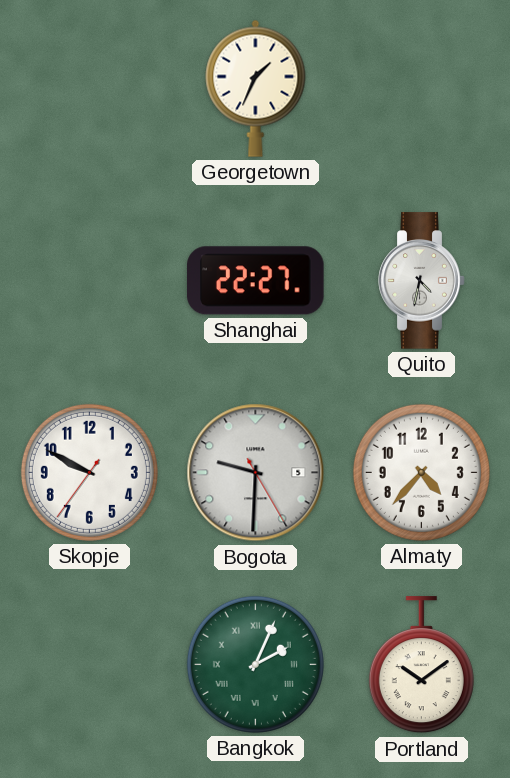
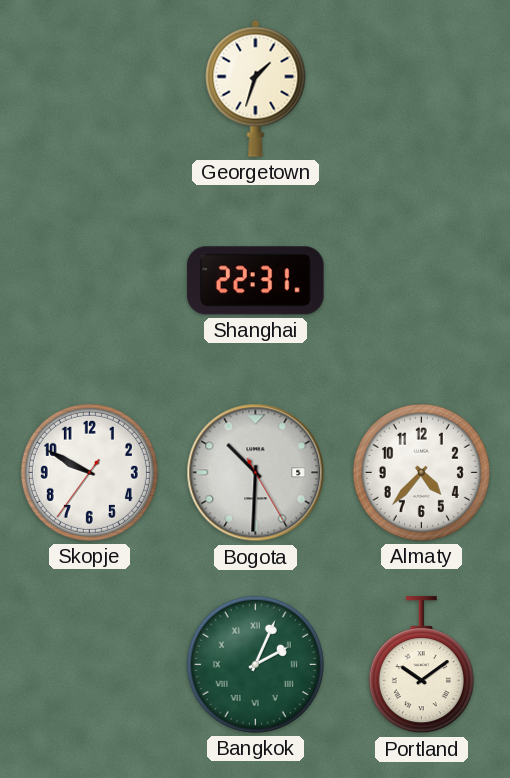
Georgetown: 1:34 -> 1:33 (256, 88)
Shanghai: 22:27 -> 22:31 (256, 281)
Quito: 4:32 -> none (422, 281)
Bogota: 9:30 -> 10:30 (256, 473)
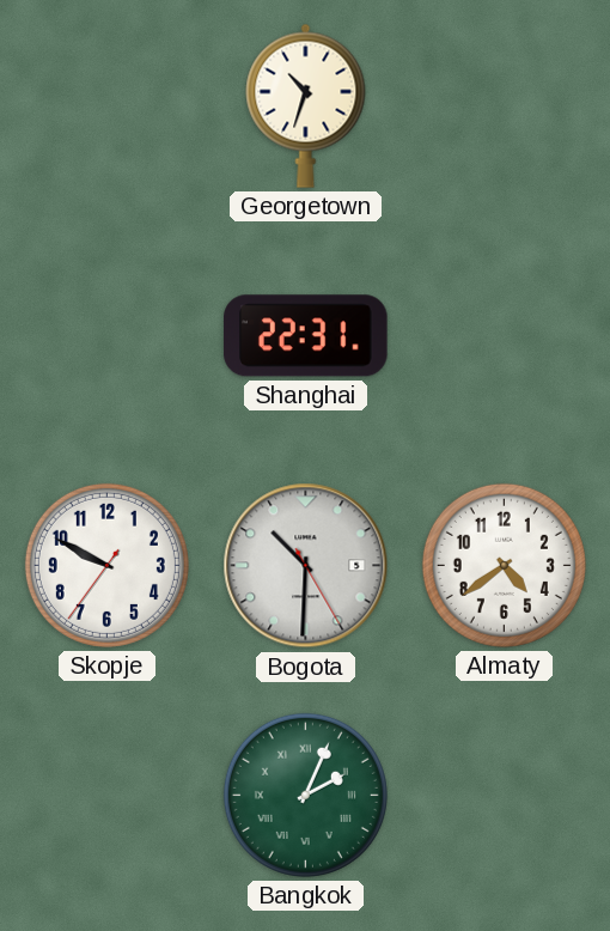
Georgetown: 1:33 -> 10:33 (306, 105)
Almaty: 4:37 -> 4:39 (504, 565)
Portland: 10:09 -> none (421, 665)
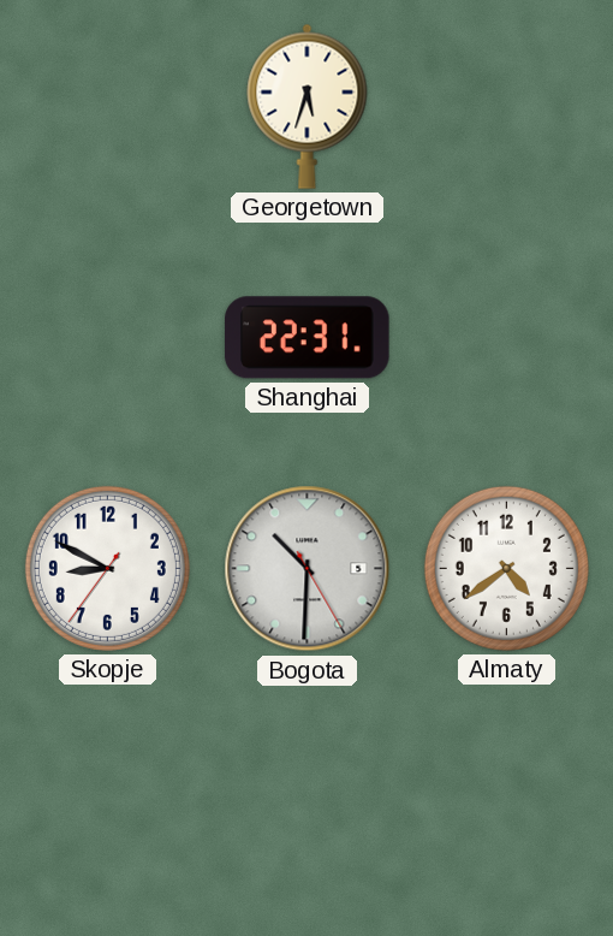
Georgetown: 10:33 -> 5:33 (308, 106)
Skopje: 9:49 -> 8:49 (107, 568)
Bangkok: 2:04 -> none (305, 795)
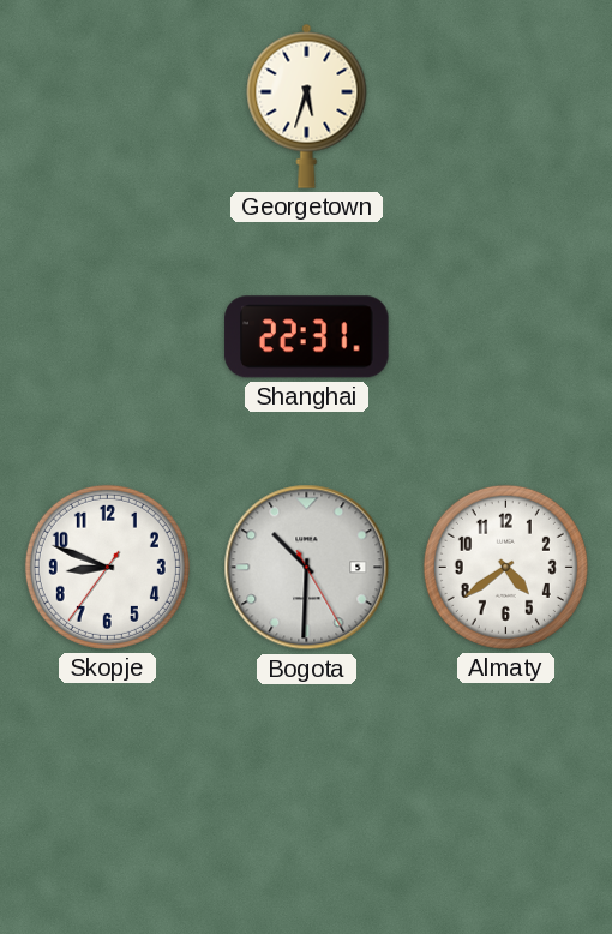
Skopje: 8:49 -> 8:48 (107, 567)
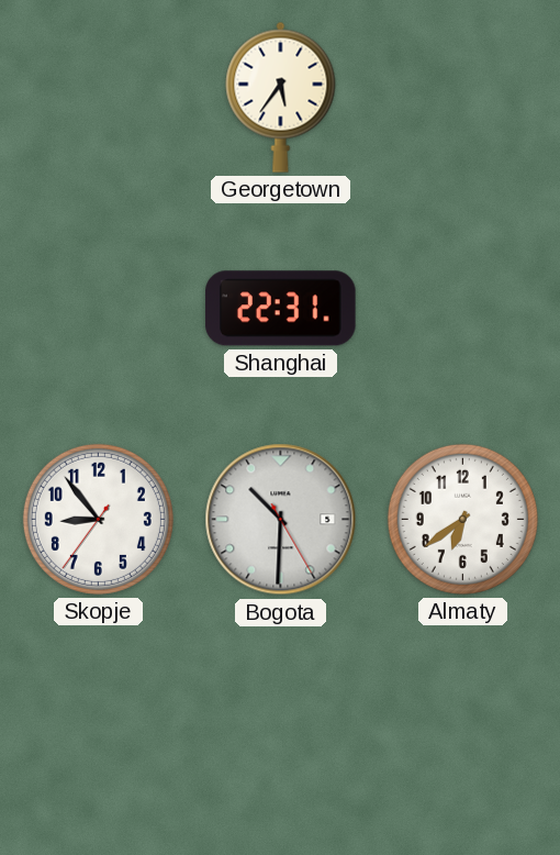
Georgetown: 5:33 -> 5:36 (281, 97)
Skopje: 8:48 -> 8:53 (98, 519)
Almaty: 4:39 -> 6:39 (462, 519)
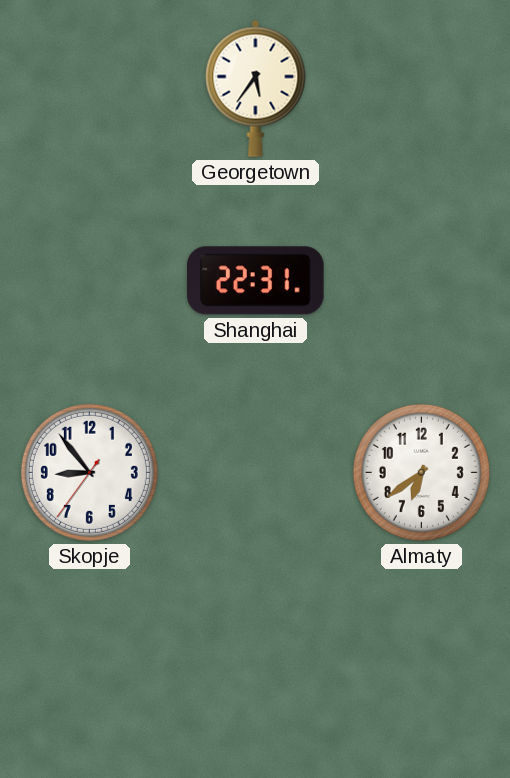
Bogota: 10:30 -> none (281, 520)
